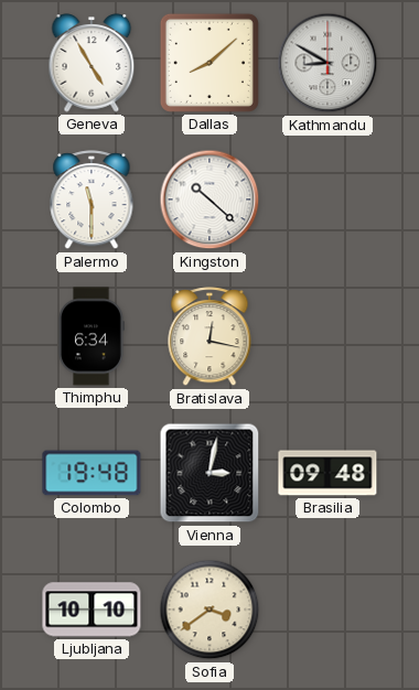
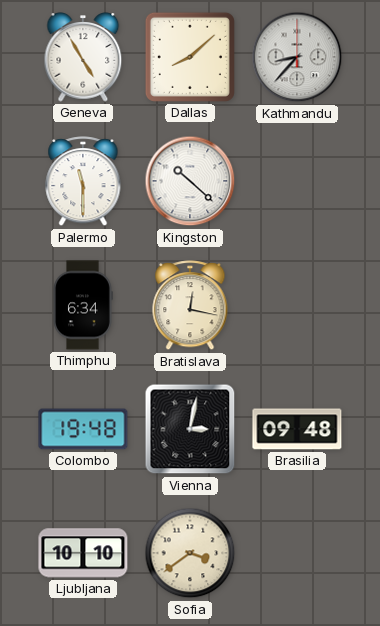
Kathmandu: 8:50 -> 8:37 (297, 57)
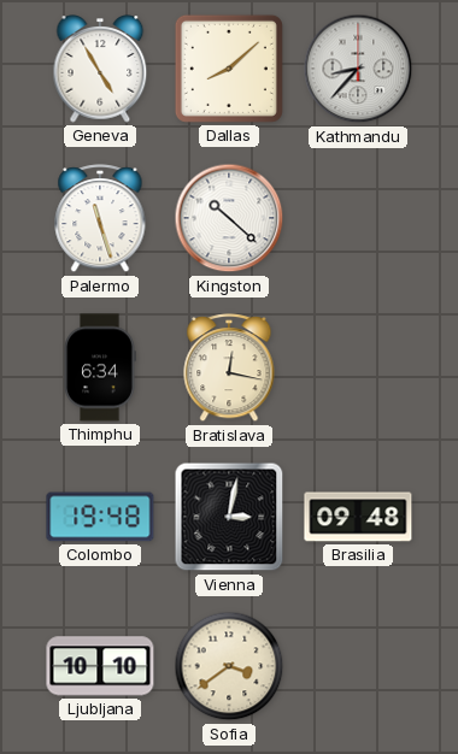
Palermo: 11:30 -> 11:27 (100, 219)
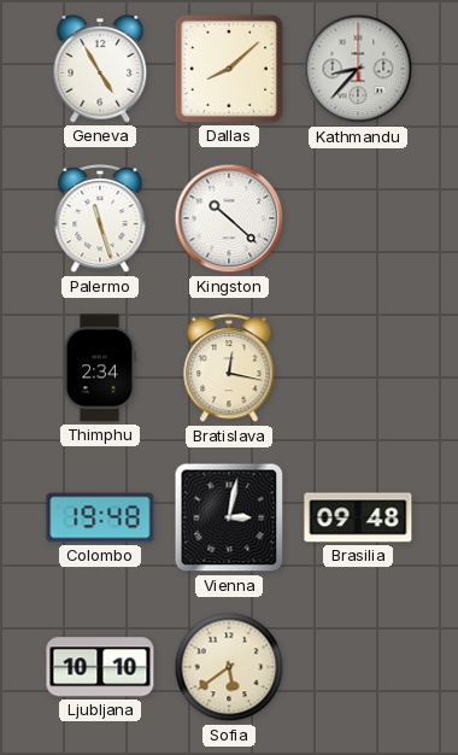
Thimphu: 6:34 -> 2:34 (100, 368)
Sofia: 3:39 -> 5:39 (229, 667)
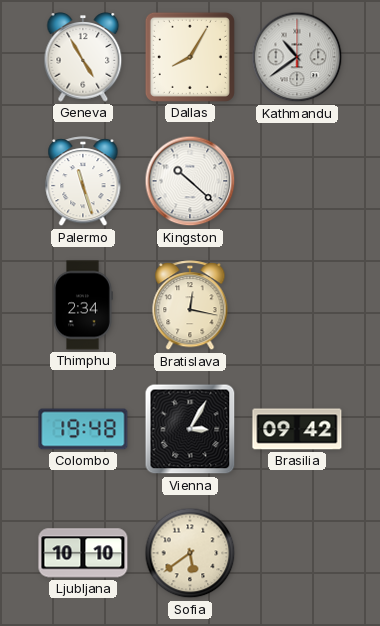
Dallas: 8:08 -> 8:05 (190, 57)
Kathmandu: 8:37 -> 10:39 (297, 57)
Vienna: 3:02 -> 3:05 (190, 429)
Brasilia: 09:48 -> 09:42 (297, 429)
